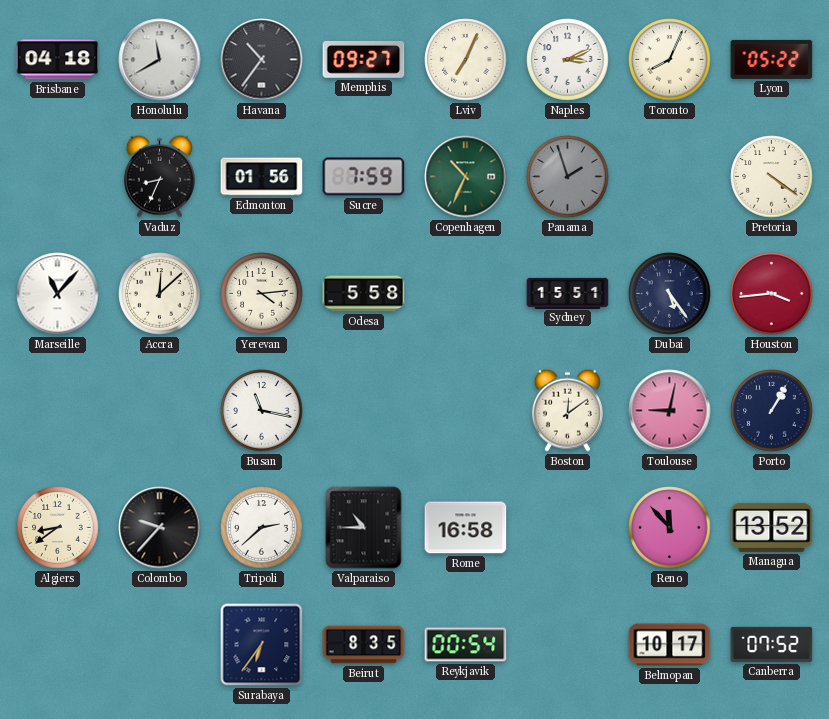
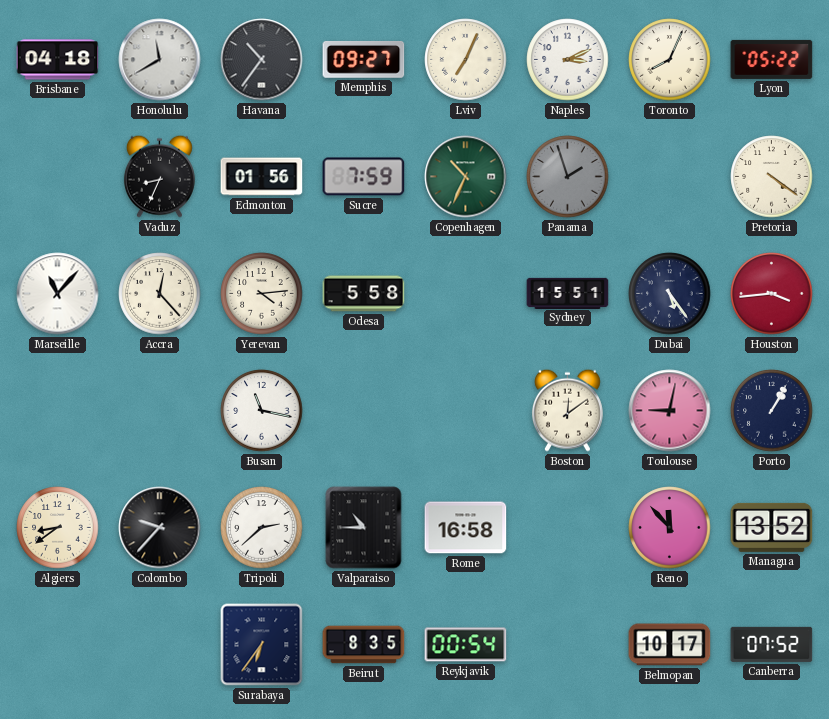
Accra: 12:08 -> 12:23 (160, 294)
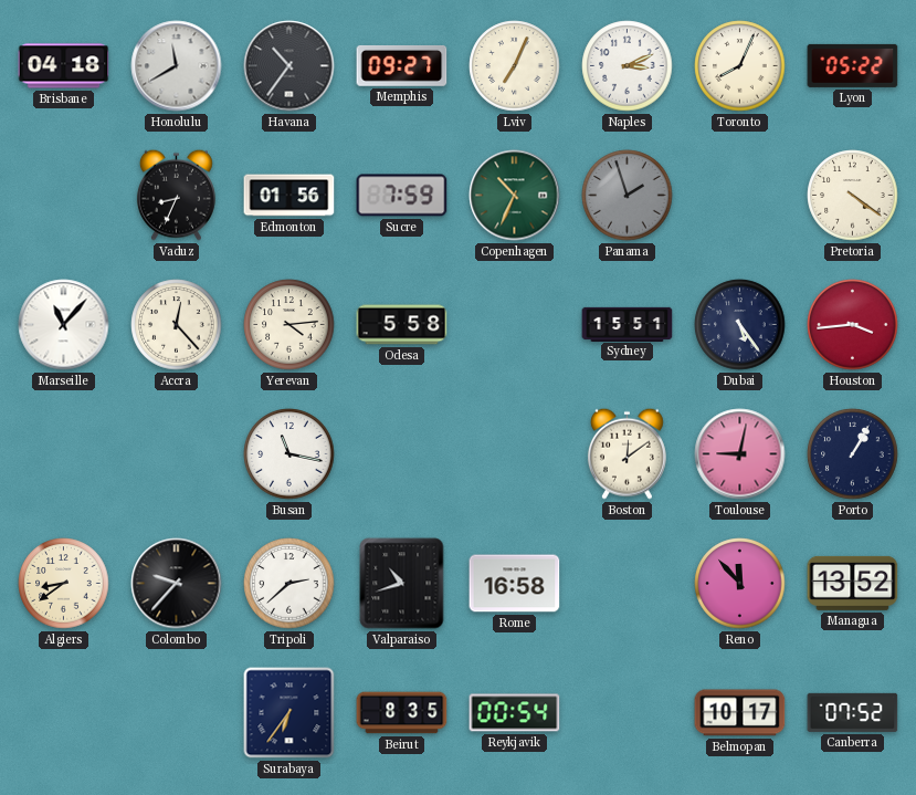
Valparaiso: 10:45 -> 10:42 (402, 584)
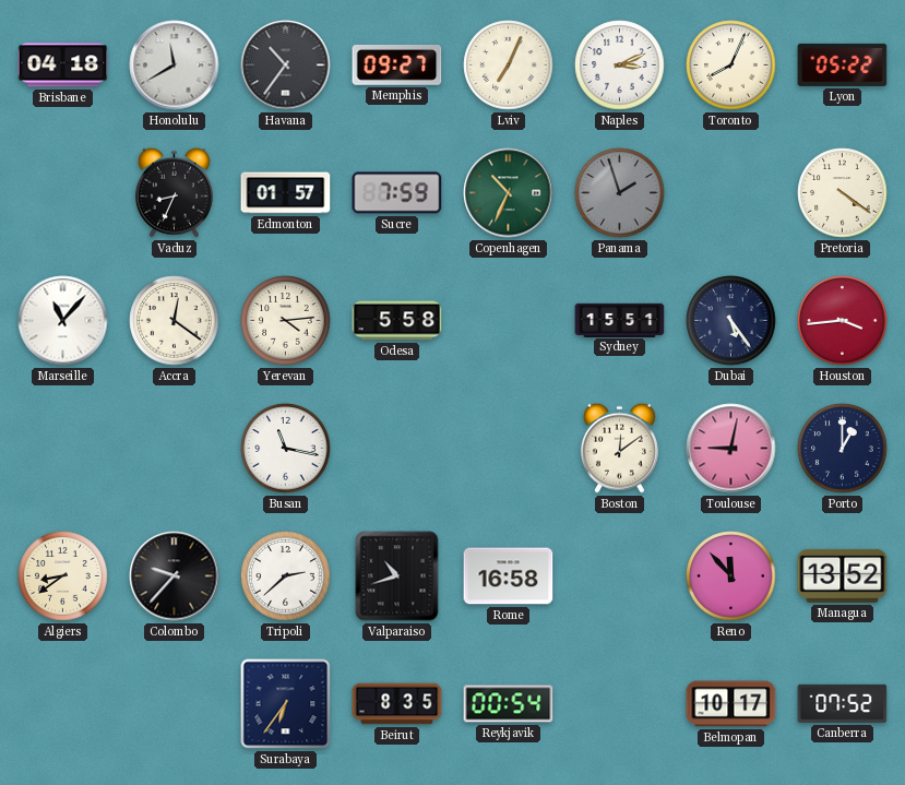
Edmonton: 01:56 -> 01:57 (286, 193)
Accra: 12:23 -> 12:21 (175, 321)
Porto: 1:05 -> 1:00 (843, 449)
